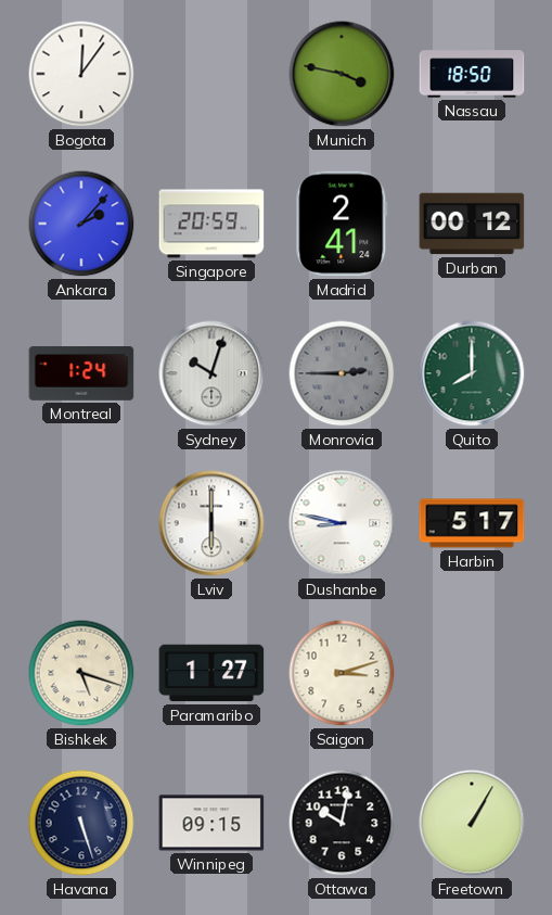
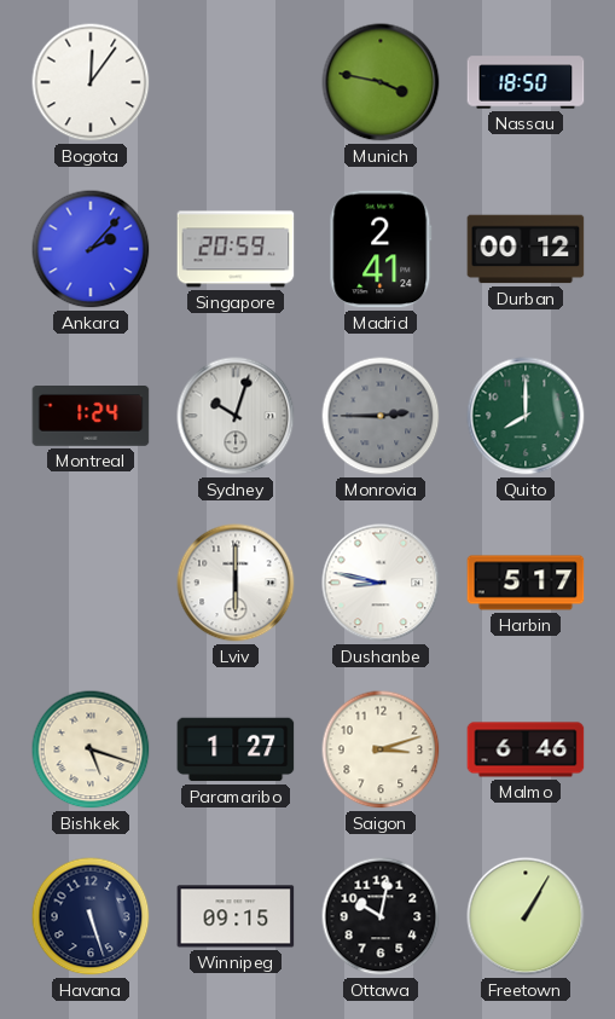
Malmo: none -> 6:46 (526, 749)
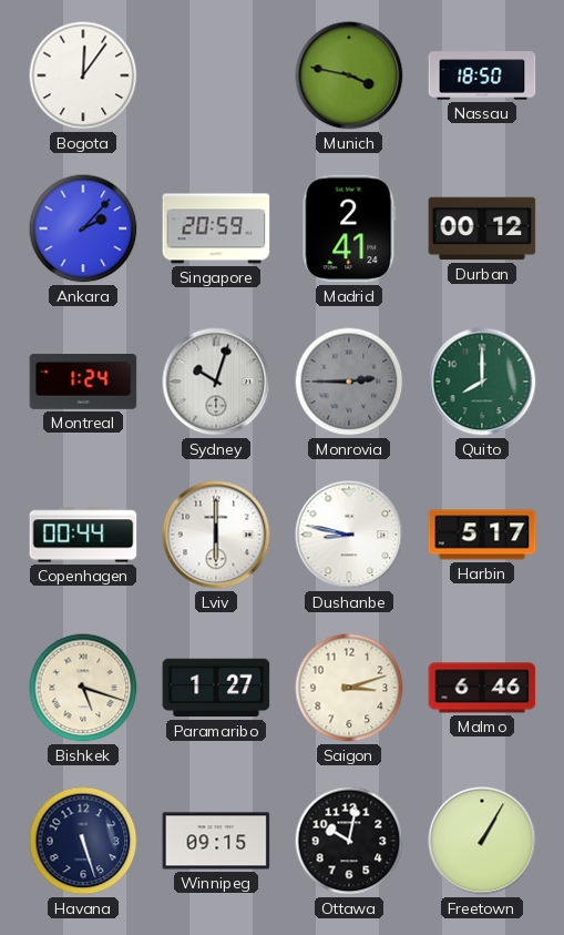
Copenhagen: none -> 00:44 (83, 535)
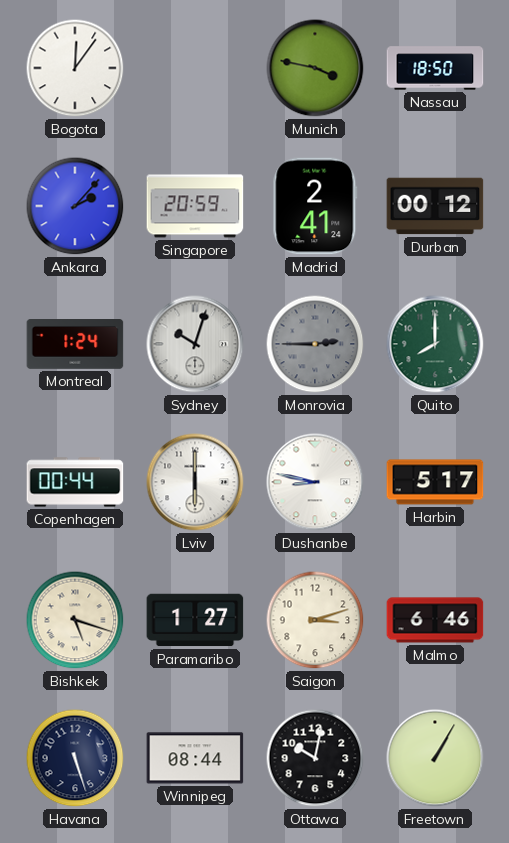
Winnipeg: 09:15 -> 08:44 (195, 758)
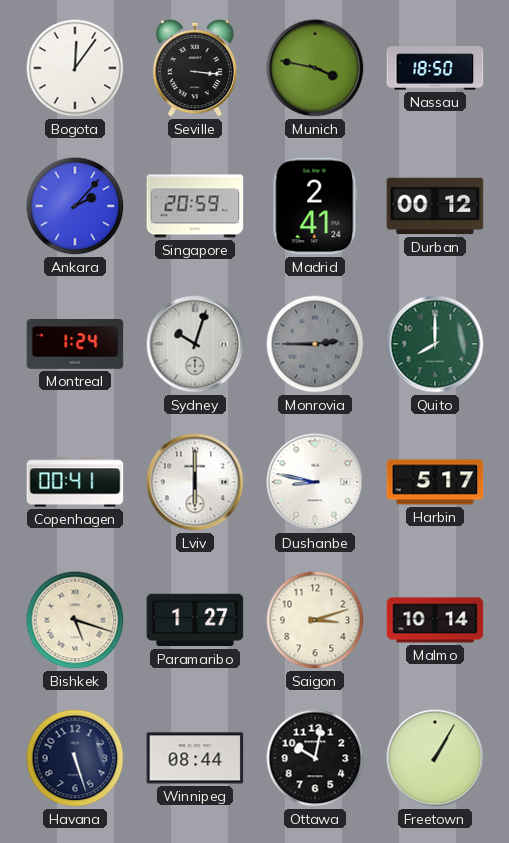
Seville: none -> 3:16 (194, 68)
Copenhagen: 00:44 -> 00:41 (75, 482)
Malmo: 6:46 -> 10:14 (435, 620)
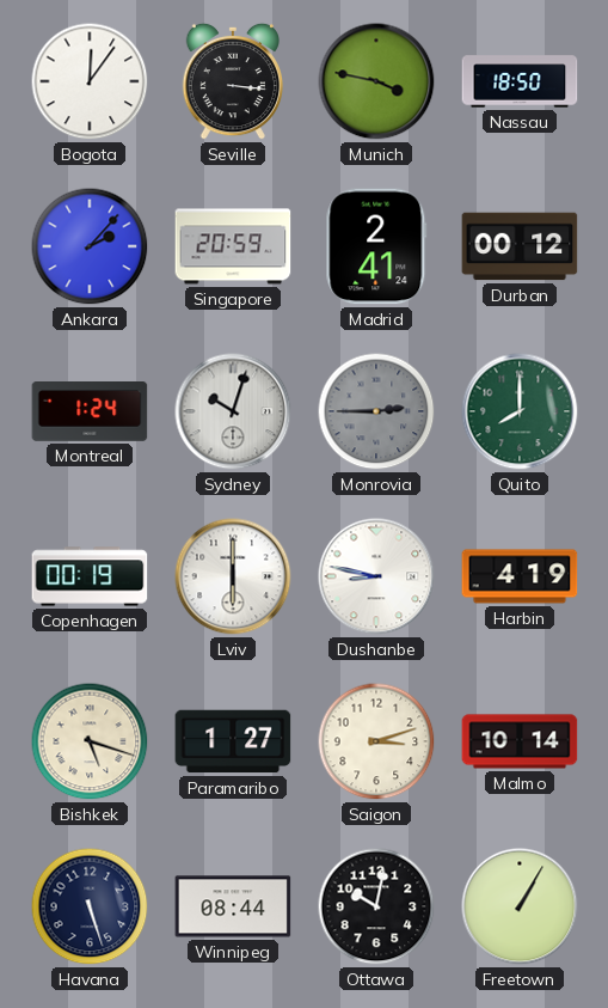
Copenhagen: 00:41 -> 00:19 (90, 576)
Harbin: 5:17 -> 4:19 (520, 576)
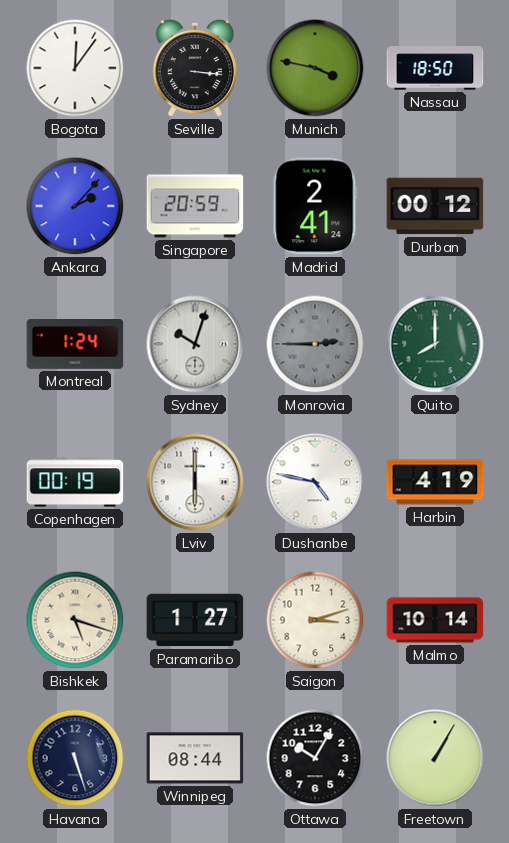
Dushanbe: 8:47 -> 4:47 (315, 482)
Ottawa: 10:02 -> 10:05 (315, 758)
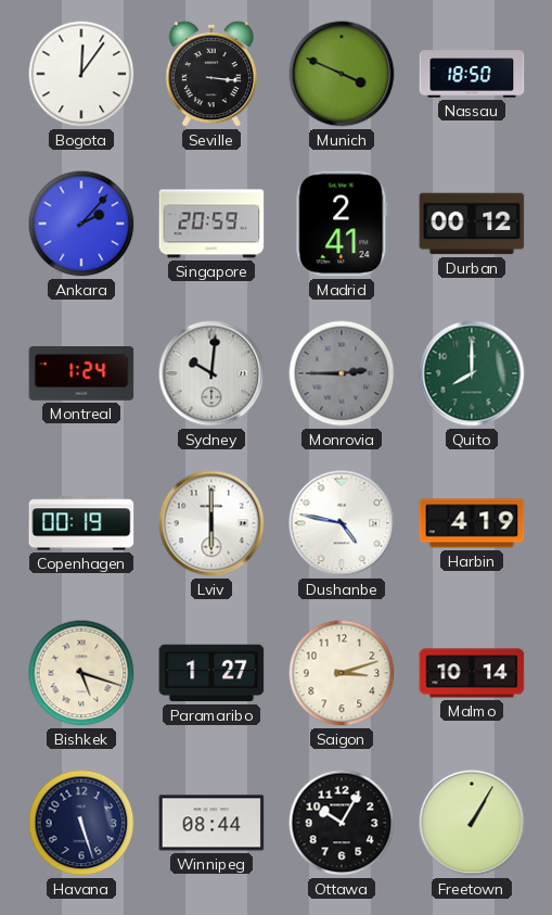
Munich: 3:47 -> 3:49 (342, 74)
Sydney: 10:03 -> 10:01 (211, 373)
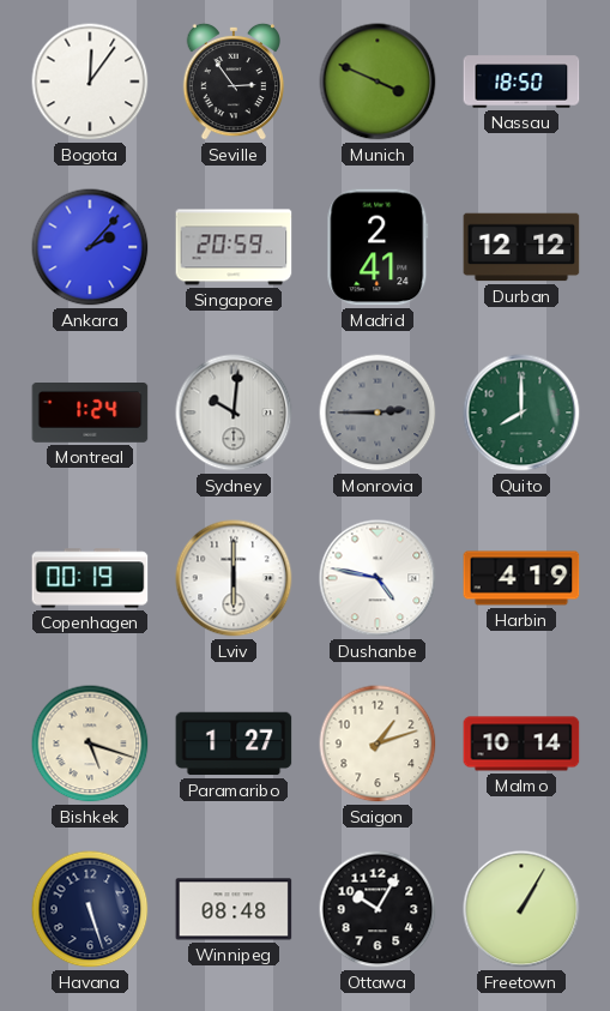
Seville: 3:16 -> 2:54 (232, 82)
Durban: 00:12 -> 12:12 (521, 247)
Saigon: 3:12 -> 1:12 (378, 744)
Winnipeg: 08:44 -> 08:48 (234, 909)
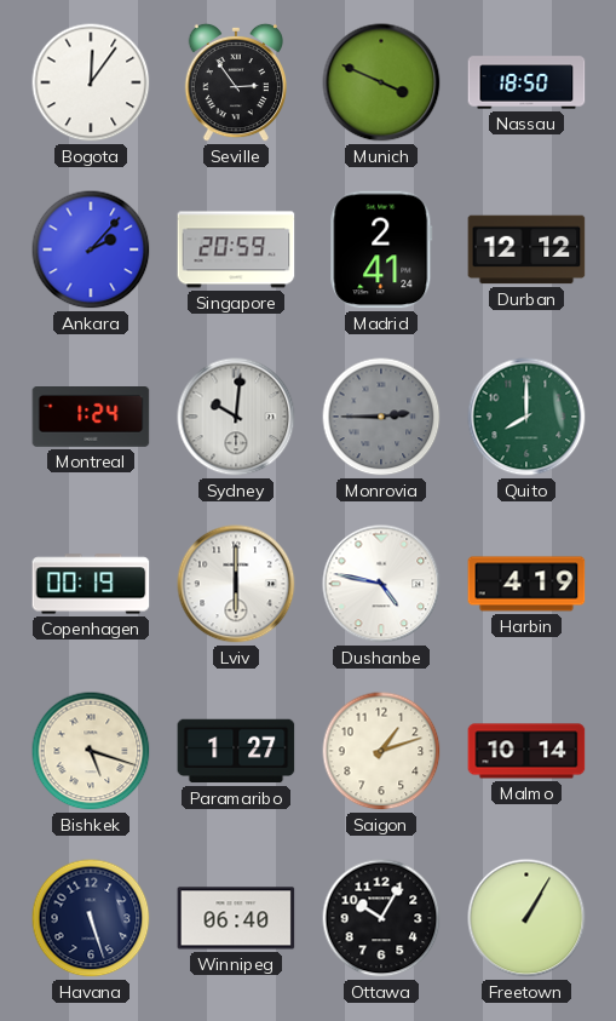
Winnipeg: 08:48 -> 06:40 (236, 918)
